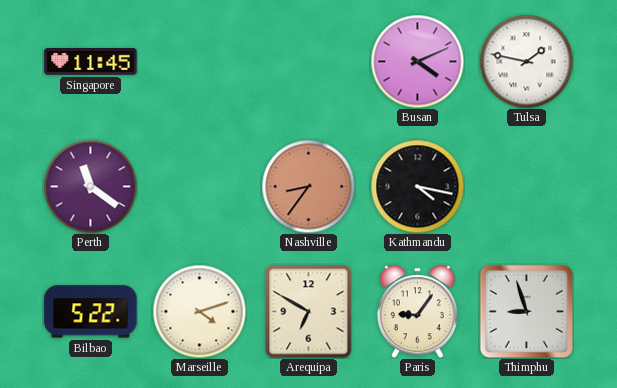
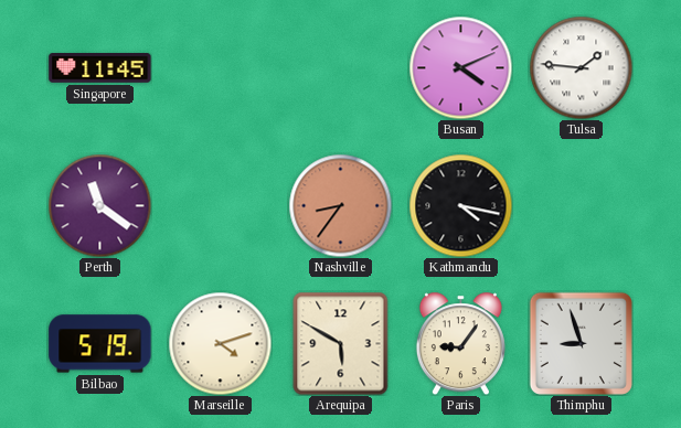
Tulsa: 1:47 -> 1:46 (581, 67)
Bilbao: 5:22 -> 5:19 (100, 344)
Arequipa: 6:50 -> 5:50 (341, 343)
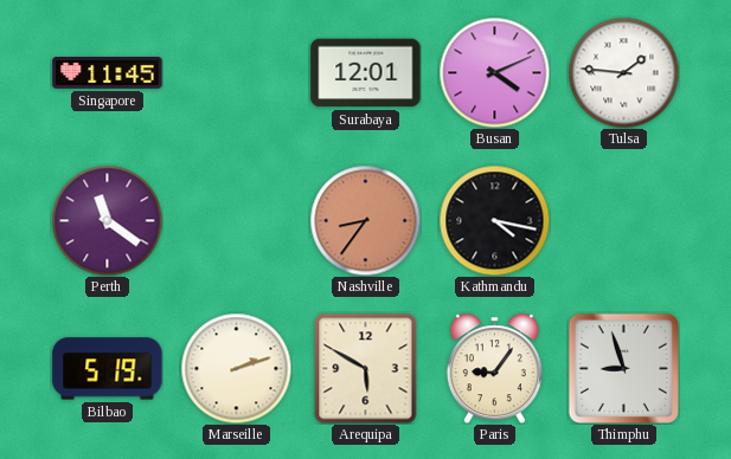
Surabaya: none -> 12:01 (366, 73)
Marseille: 4:12 -> 2:12 (236, 368)
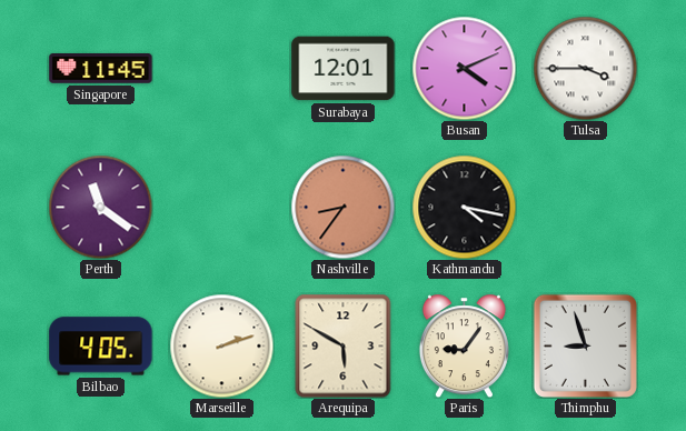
Tulsa: 1:46 -> 3:45 (585, 68)
Bilbao: 5:19 -> 4:05 (101, 347)
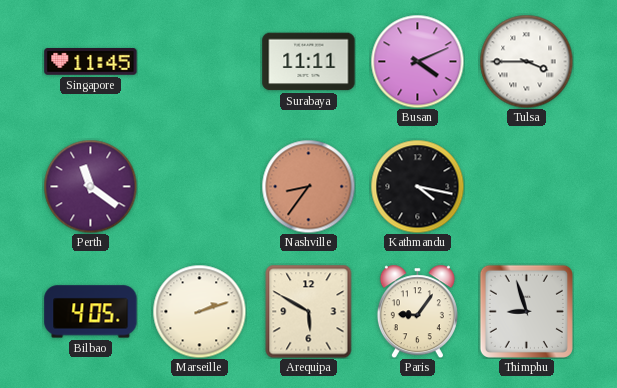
Surabaya: 12:01 -> 11:11 (309, 62)
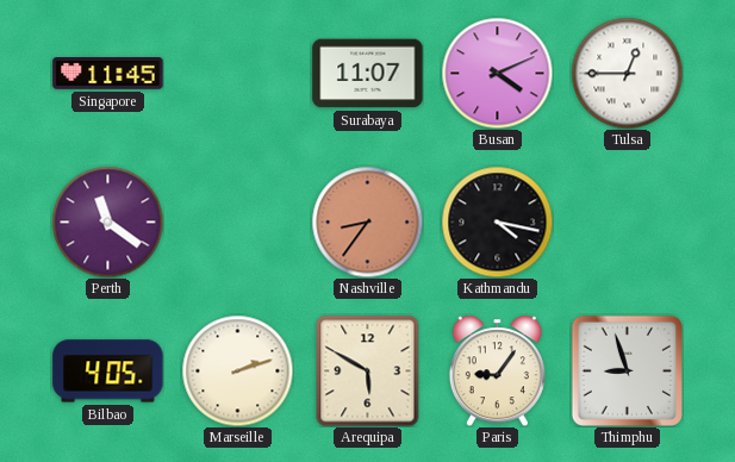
Surabaya: 11:11 -> 11:07 (368, 74)
Tulsa: 3:45 -> 12:45 (627, 73)
